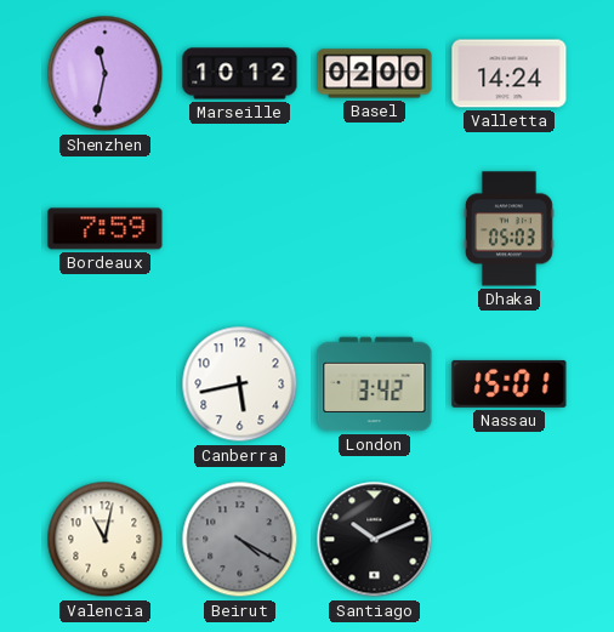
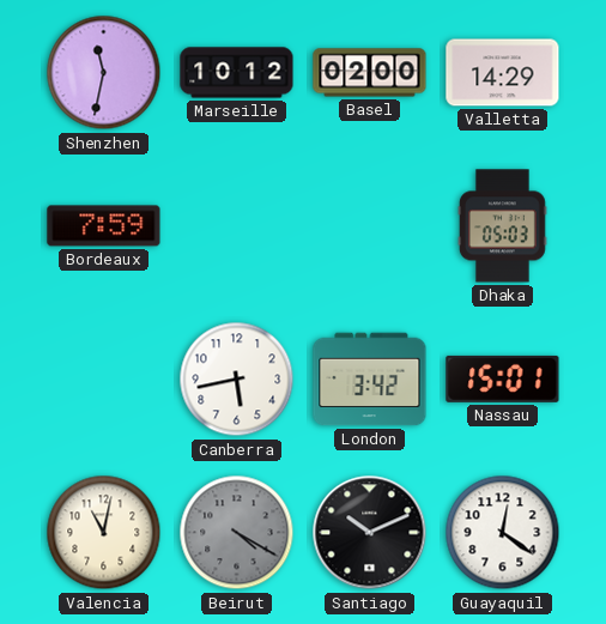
Valletta: 14:24 -> 14:29 (503, 73)
Guayaquil: none -> 12:21 (503, 533)
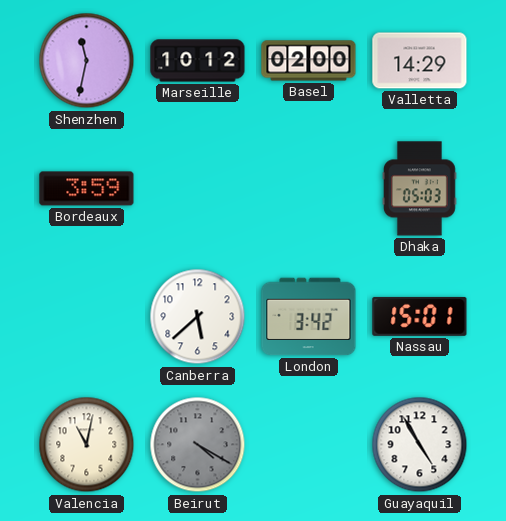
Bordeaux: 7:59 -> 3:59 (87, 189)
Canberra: 5:43 -> 5:38 (198, 317)
Santiago: 10:11 -> none (370, 533)
Guayaquil: 12:21 -> 4:55 (420, 445)
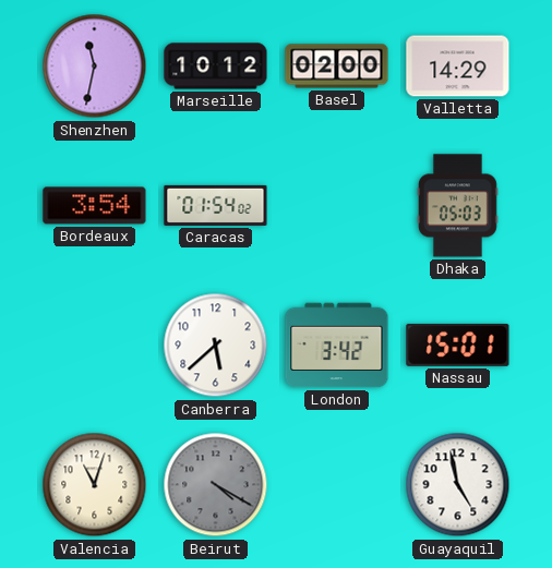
Bordeaux: 3:59 -> 3:54 (95, 206)
Caracas: none -> 01:54 (216, 205)
Valencia: 11:02 -> 11:03 (95, 485)
Guayaquil: 4:55 -> 4:58 (458, 485)
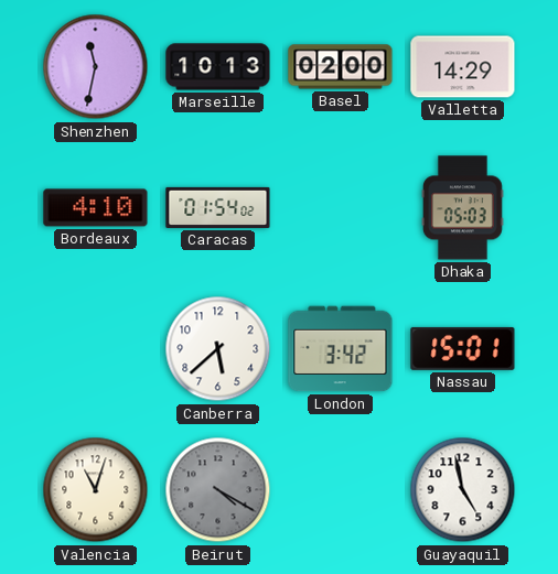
Marseille: 10:12 -> 10:13 (218, 67)
Bordeaux: 3:54 -> 4:10 (96, 208)
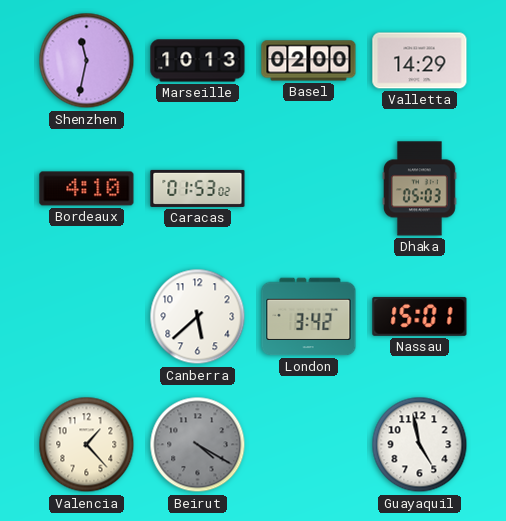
Caracas: 01:54 -> 01:53 (198, 188)
Valencia: 11:03 -> 1:23 (87, 445)
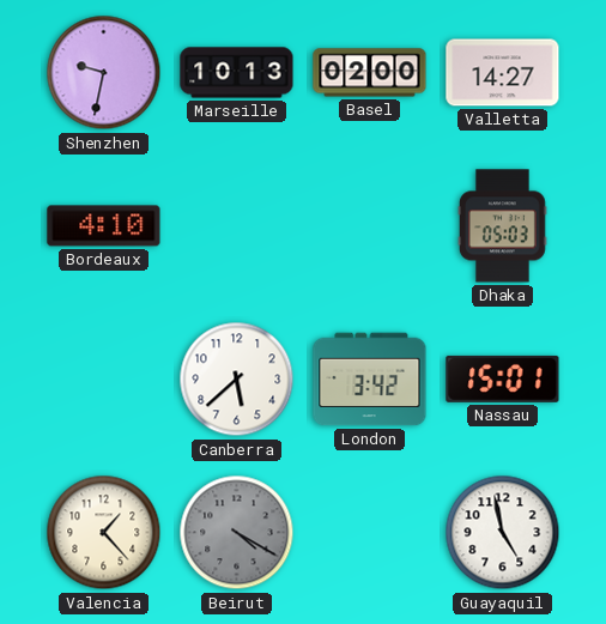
Shenzhen: 11:32 -> 9:32 (104, 73)
Valletta: 14:29 -> 14:27 (503, 73)
Caracas: 01:53 -> none (198, 188)
